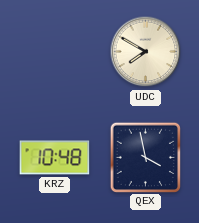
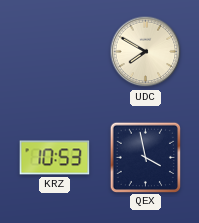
KRZ: 10:48 -> 10:53 (55, 158)
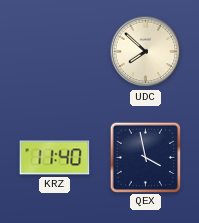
UDC: 7:50 -> 7:52 (146, 52)
KRZ: 10:53 -> 11:40 (55, 158)
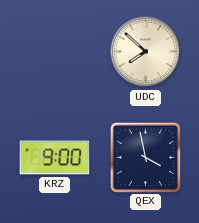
KRZ: 11:40 -> 9:00 (55, 158)
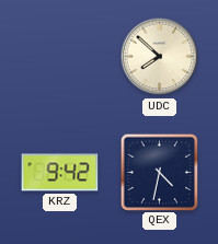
KRZ: 9:00 -> 9:42 (60, 173)
QEX: 3:58 -> 4:32 (159, 172)
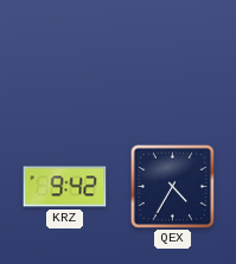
UDC: 7:52 -> none (160, 57)
QEX: 4:32 -> 4:35 (172, 186)
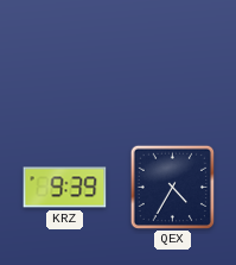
KRZ: 9:42 -> 9:39 (65, 188)
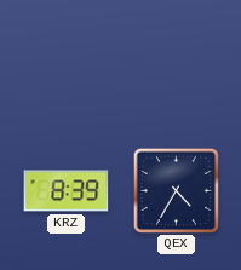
KRZ: 9:39 -> 8:39 (67, 191)
